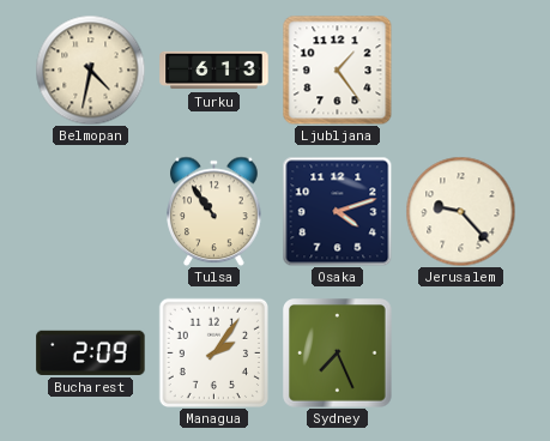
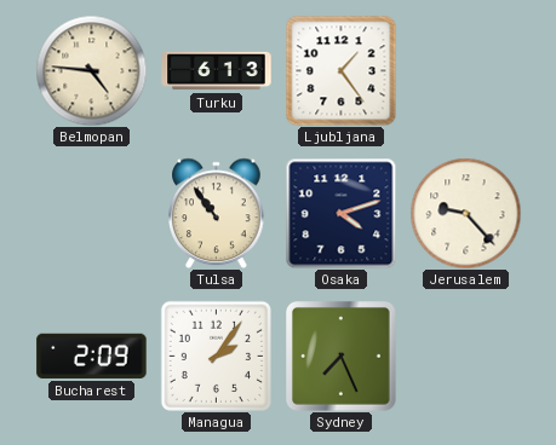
Belmopan: 4:32 -> 4:46 (91, 70)
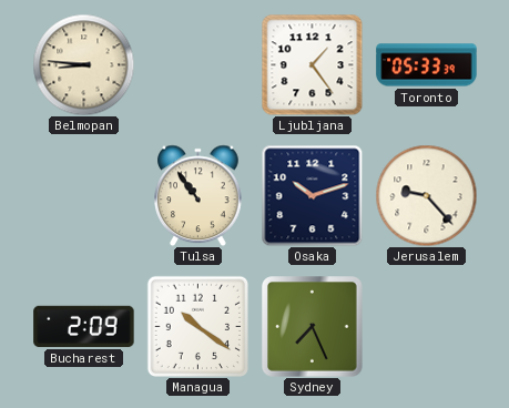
Belmopan: 4:46 -> 8:46 (83, 64)
Turku: 6:13 -> none (217, 71)
Toronto: none -> 05:33 (427, 65)
Osaka: 4:12 -> 10:12 (312, 195)
Managua: 2:06 -> 10:21 (197, 326)
